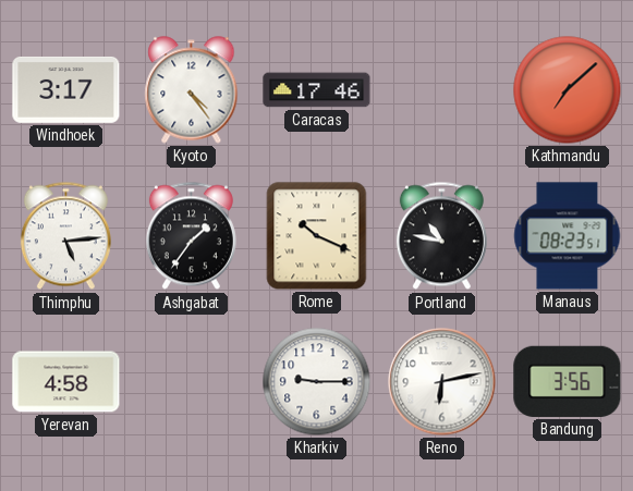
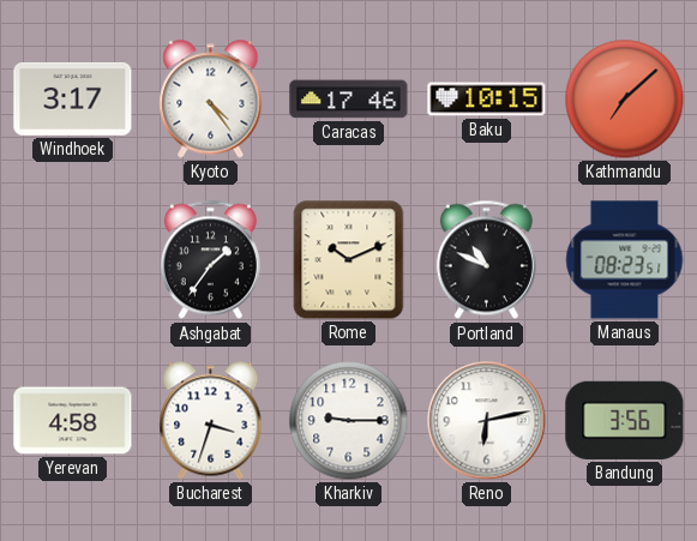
Baku: none -> 10:15 (487, 100)
Thimphu: 5:14 -> none (65, 236)
Rome: 10:19 -> 10:11 (349, 260)
Portland: 10:47 -> 10:49 (486, 260)
Bucharest: none -> 3:33 (211, 421)
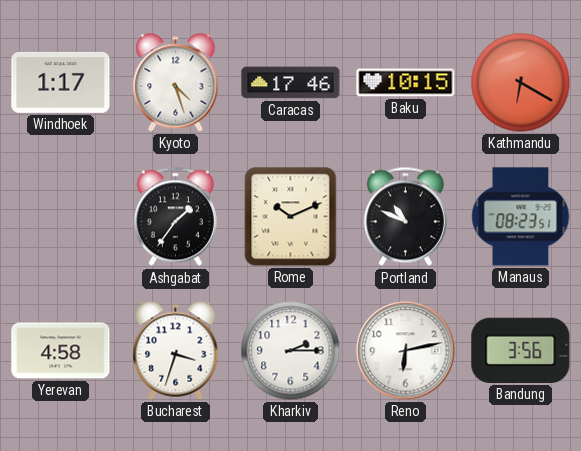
Windhoek: 3:17 -> 1:17 (61, 82)
Kyoto: 4:24 -> 4:27 (176, 83)
Kathmandu: 7:08 -> 6:20 (521, 83)
Kharkiv: 9:15 -> 2:15 (291, 351)
